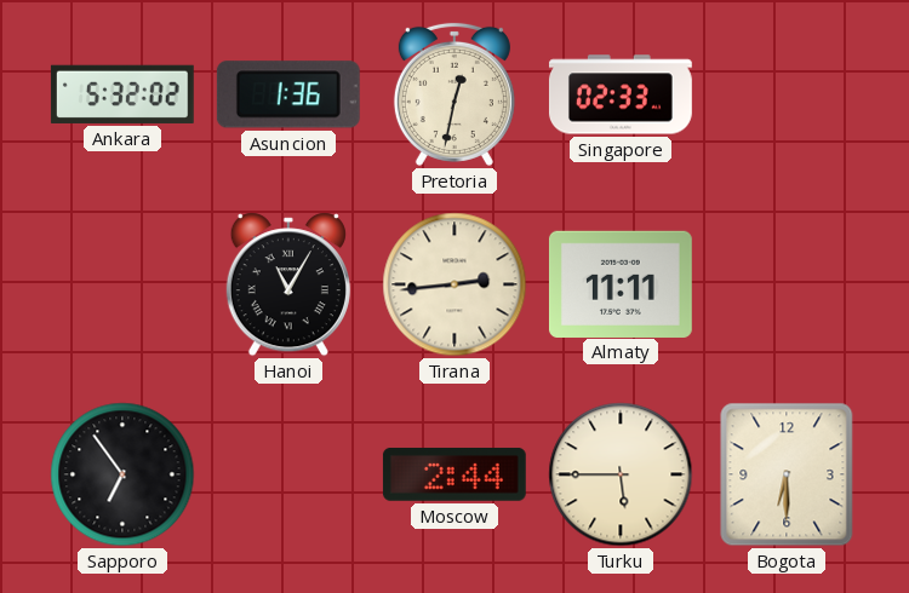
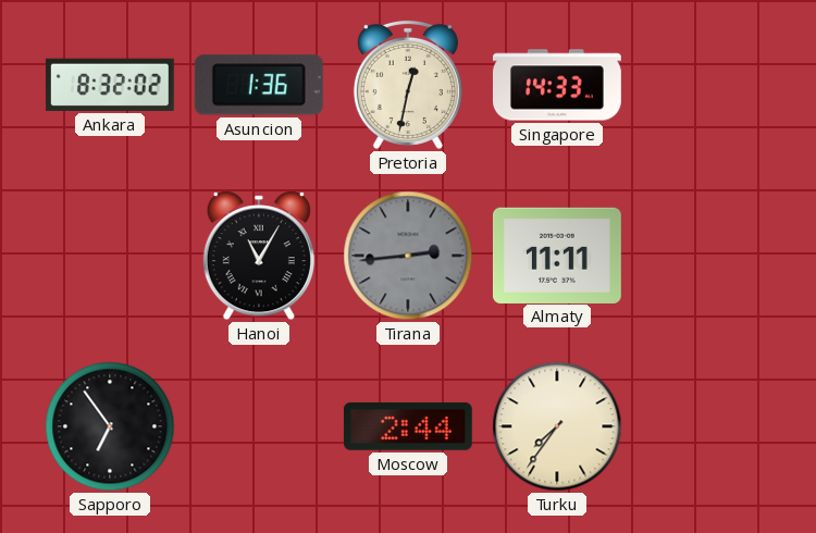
Ankara: 5:32 -> 8:32 (110, 85)
Singapore: 02:33 -> 14:33 (557, 85)
Tirana dial: cream -> grey (408, 256)
Turku: 5:45 -> 7:36 (557, 426)
Bogota: 6:30 -> none (787, 474)
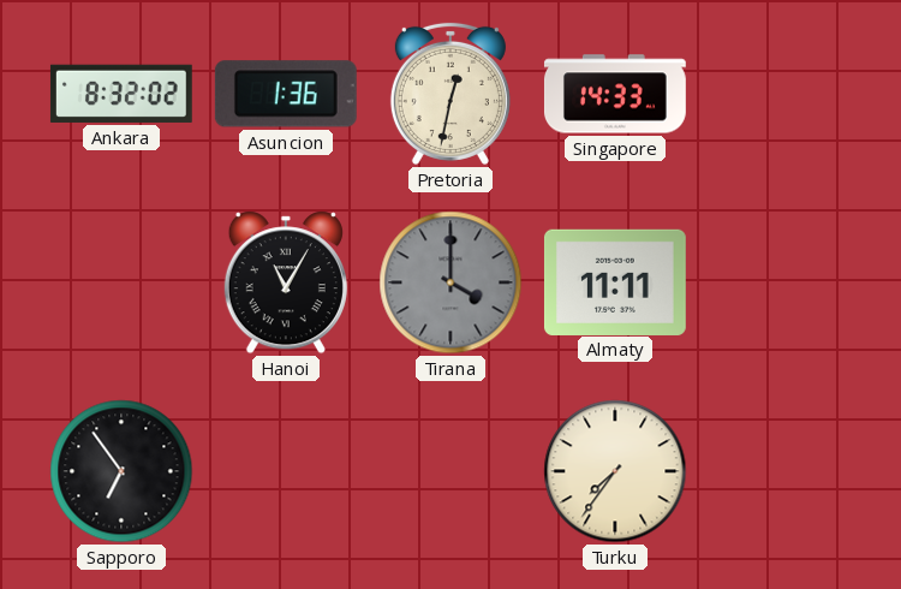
Tirana: 2:44 -> 4:00 (450, 282)
Moscow: 2:44 -> none (408, 426)
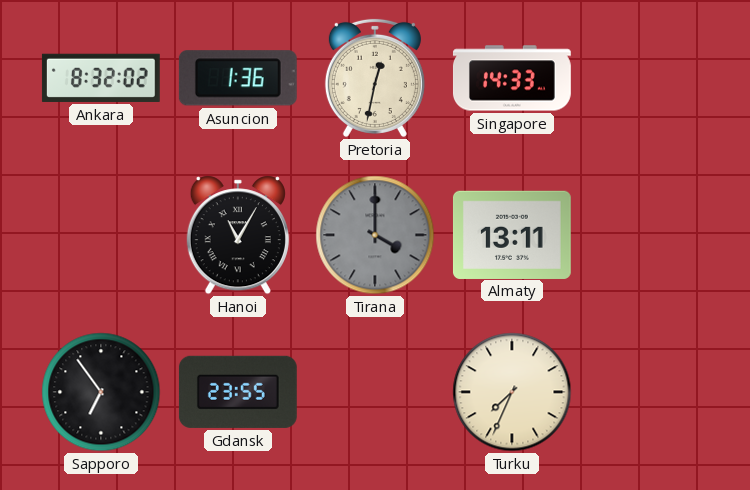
Almaty: 11:11 -> 13:11 (512, 234)
Gdansk: none -> 23:55 (238, 392)
Turku: 7:36 -> 7:34 (512, 392)
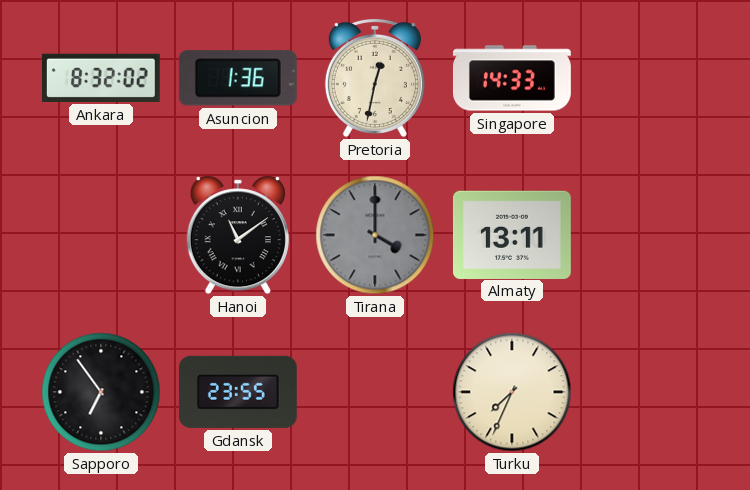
Hanoi: 11:05 -> 11:09 (238, 235)
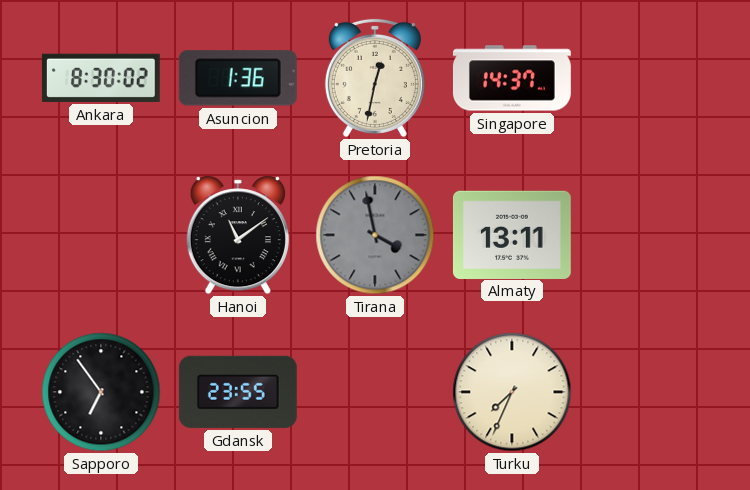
Ankara: 8:32 -> 8:30 (101, 78)
Singapore: 14:33 -> 14:37 (512, 78)
Tirana: 4:00 -> 3:58 (375, 235)
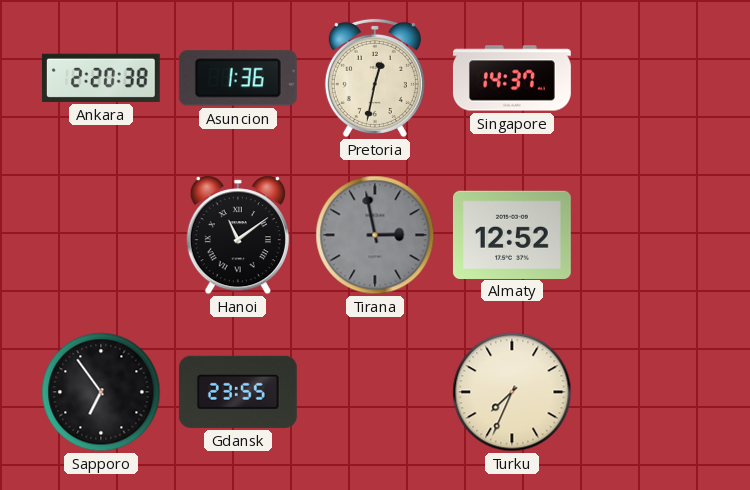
Ankara: 8:30 -> 2:20 (101, 78)
Tirana: 3:58 -> 2:58 (375, 235)
Almaty: 13:11 -> 12:52 (512, 234)
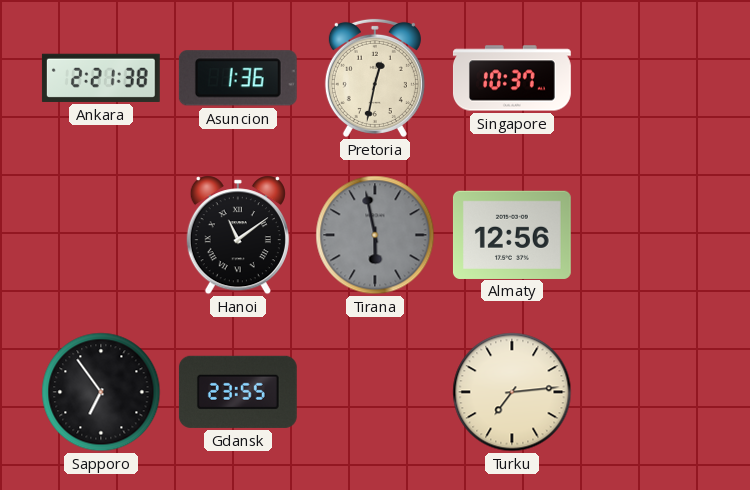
Ankara: 2:20 -> 2:21 (101, 78)
Singapore: 14:37 -> 10:37 (512, 78)
Tirana: 2:58 -> 5:58 (375, 235)
Almaty: 12:52 -> 12:56 (512, 234)
Turku: 7:34 -> 7:14 (512, 392)
